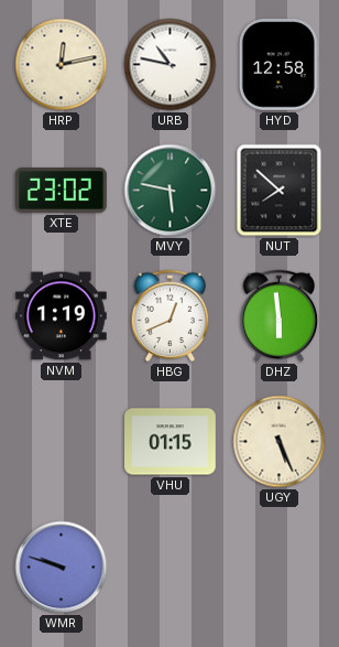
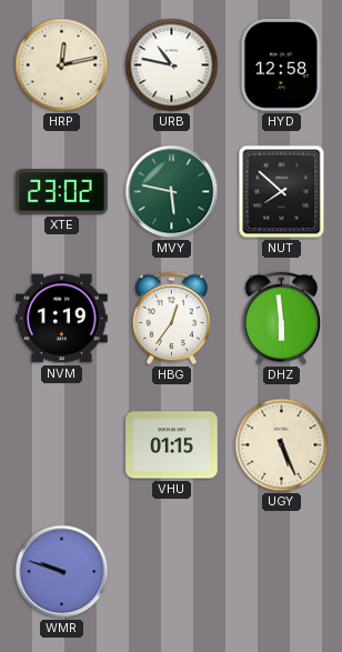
HBG: 12:41 -> 12:36 (172, 319)
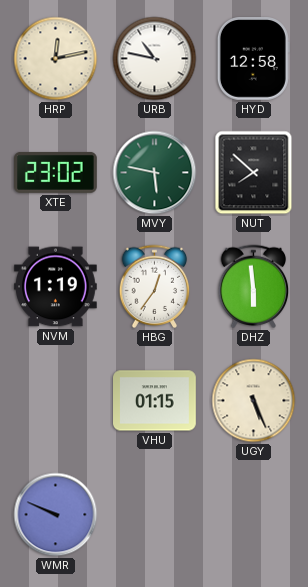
WMR: 9:48 -> 9:49 (56, 515)
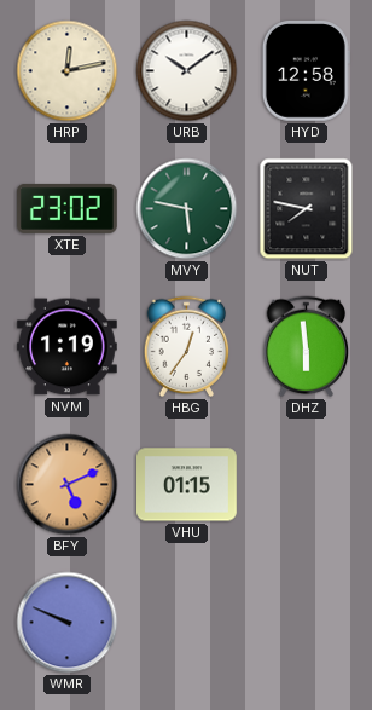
URB: 10:47 -> 10:09 (187, 71)
NUT: 7:52 -> 7:47 (307, 209)
BFY: none -> 5:11 (68, 485)
UGY: 5:26 -> none (254, 401)
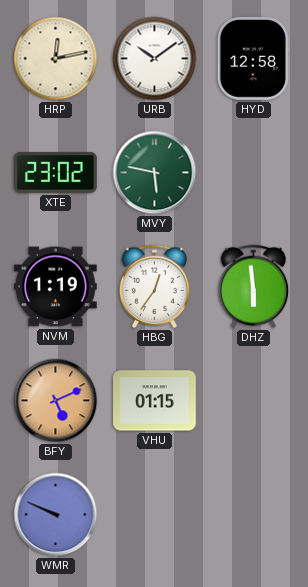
NUT: 7:47 -> none (307, 209)
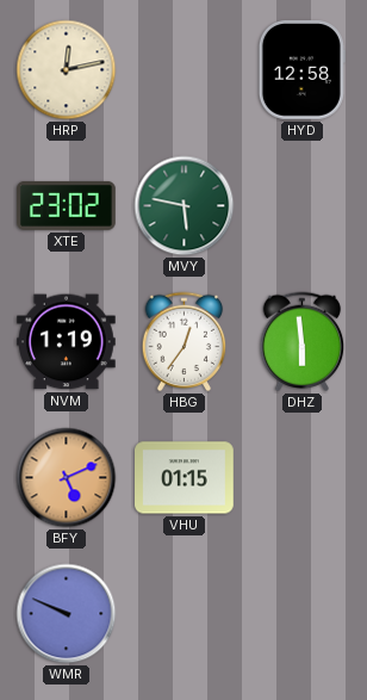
URB: 10:09 -> none (155, 59)
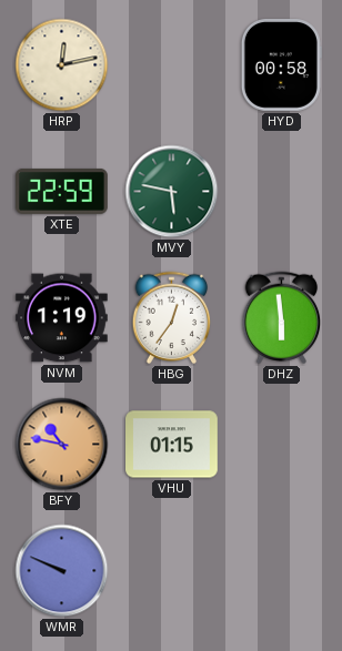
HYD: 12:58 -> 00:58 (281, 65)
XTE: 23:02 -> 22:59 (62, 191)
BFY: 5:11 -> 10:47 (62, 445)
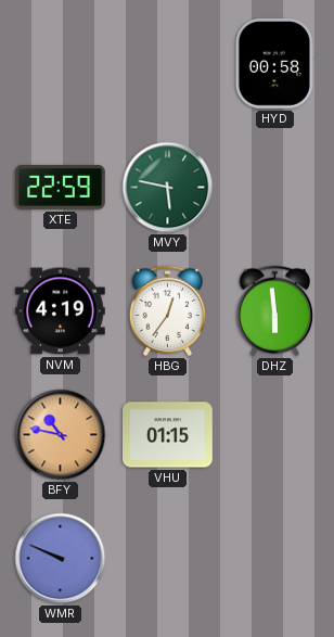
HRP: 12:13 -> none (62, 65)
NVM: 1:19 -> 4:19 (61, 311)
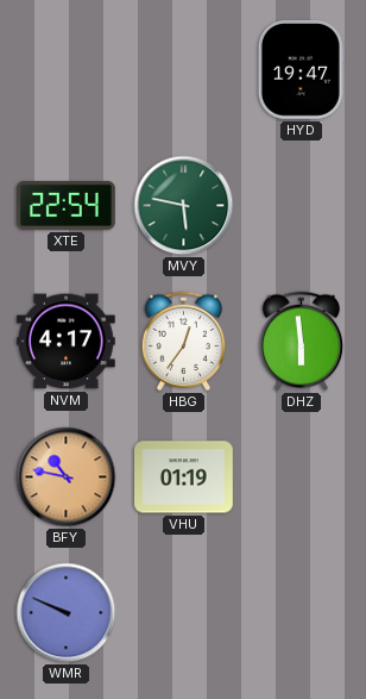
HYD: 00:58 -> 19:47 (301, 70)
XTE: 22:59 -> 22:54 (67, 205)
NVM: 4:19 -> 4:17 (67, 342)
VHU: 01:15 -> 01:19 (184, 478)
